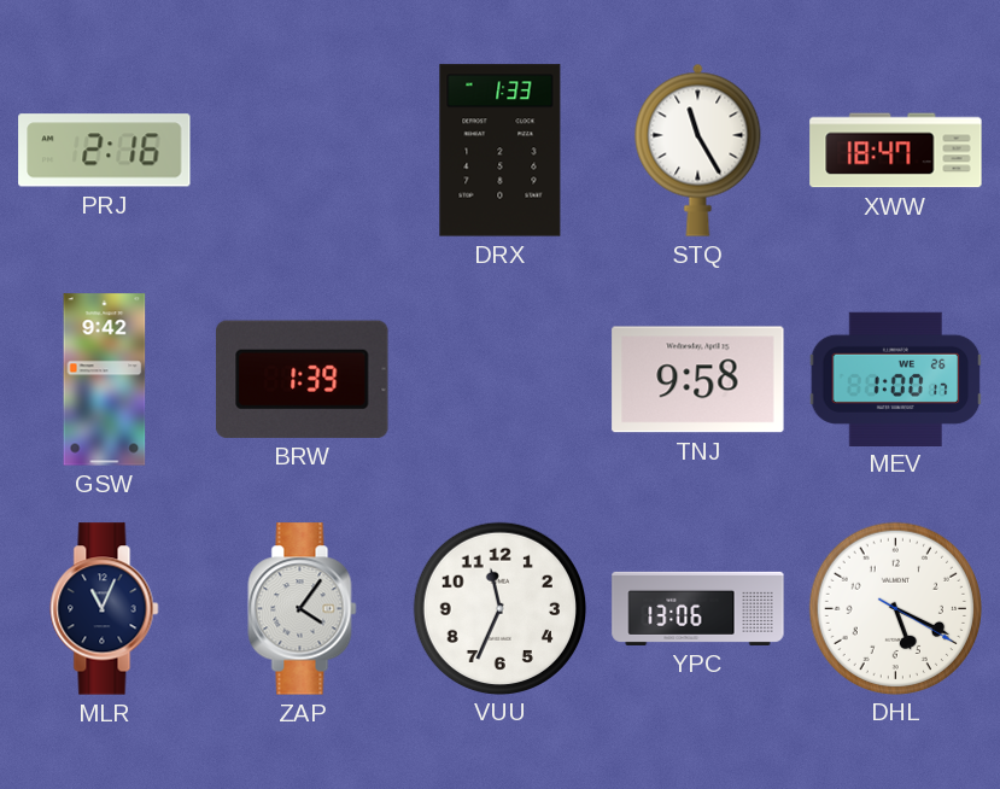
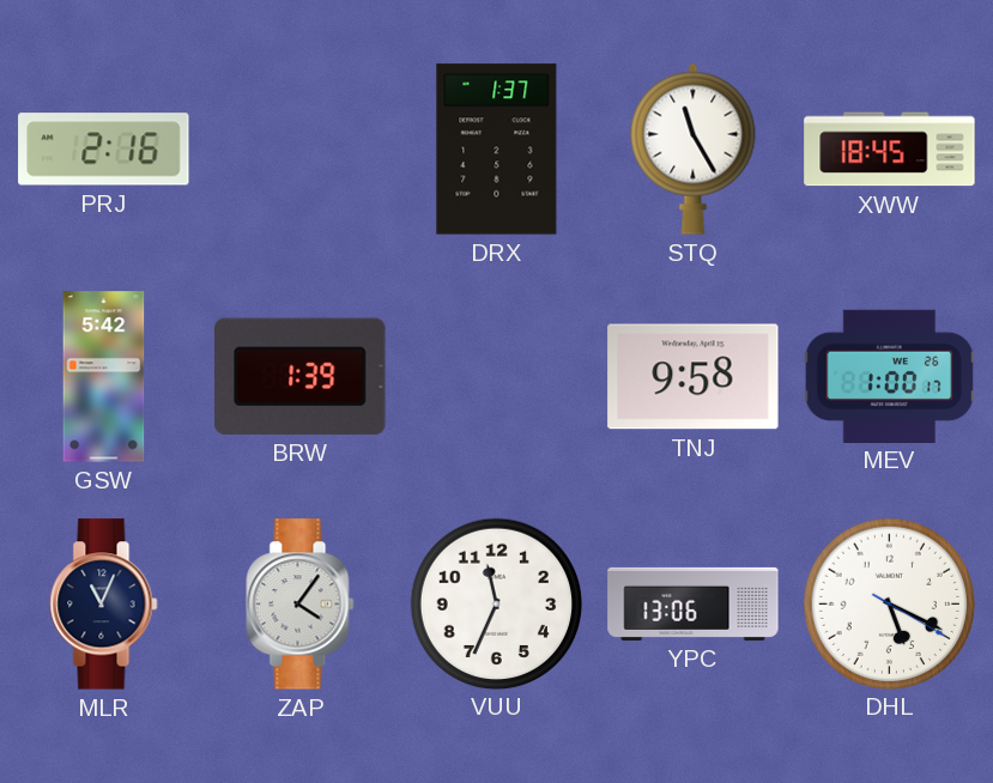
DRX: 1:33 -> 1:37 (497, 150)
XWW: 18:47 -> 18:45 (890, 150)
GSW: 9:42 -> 5:42 (104, 377)
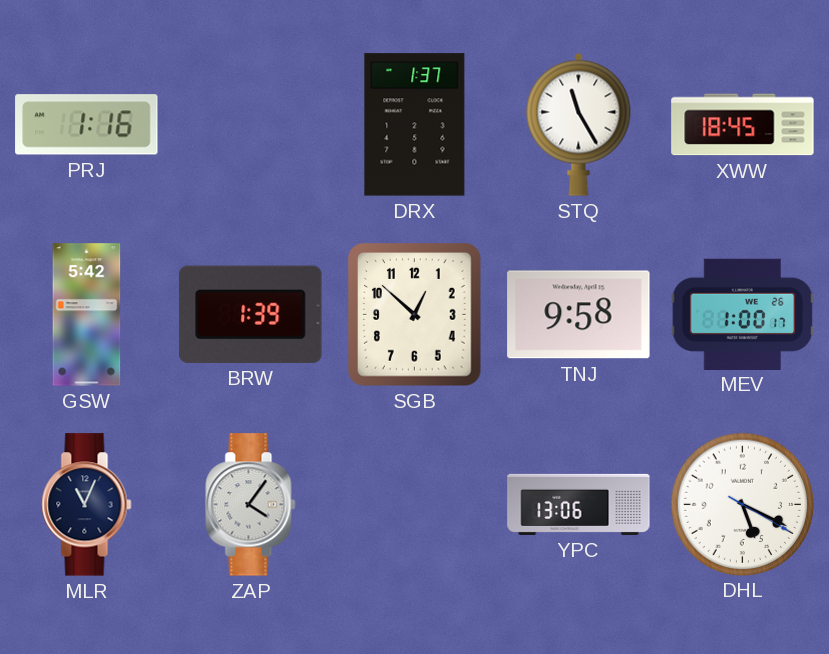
PRJ: 2:16 -> 1:16 (87, 125)
SGB: none -> 12:52 (415, 315)
VUU: 11:34 -> none (497, 603)
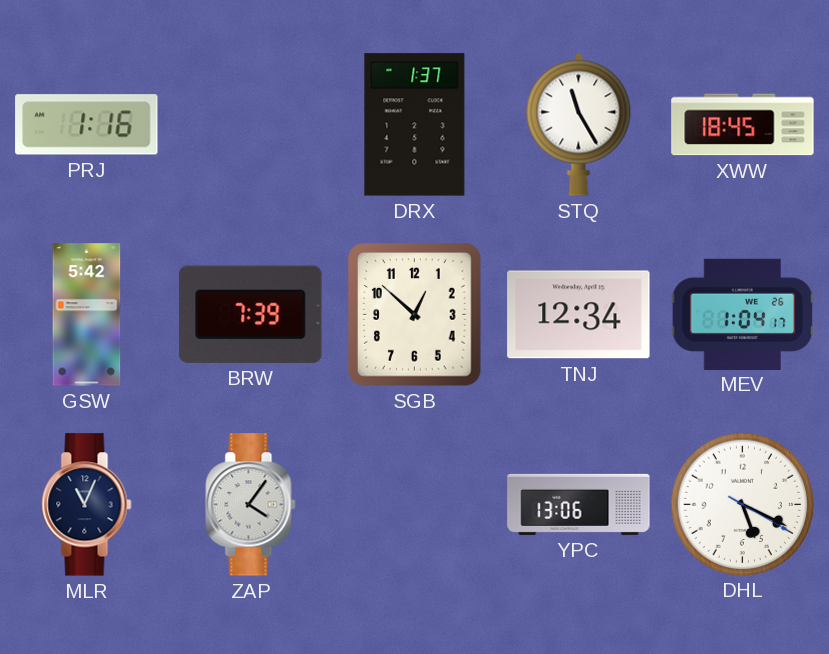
BRW: 1:39 -> 7:39 (251, 314)
TNJ: 9:58 -> 12:34 (579, 315)
MEV: 1:00 -> 1:04 (743, 314)
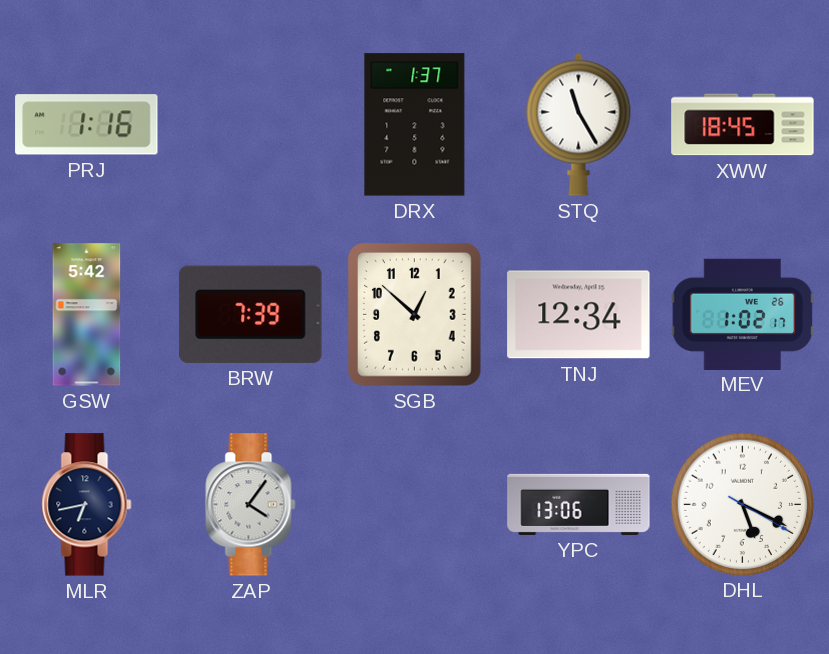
MEV: 1:04 -> 1:02 (743, 314)
MLR: 11:04 -> 6:43 (87, 505)
